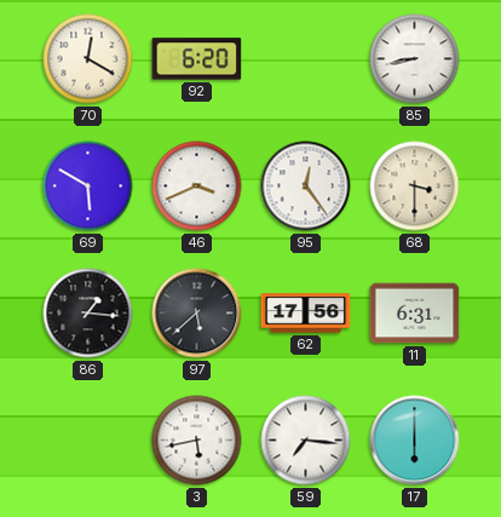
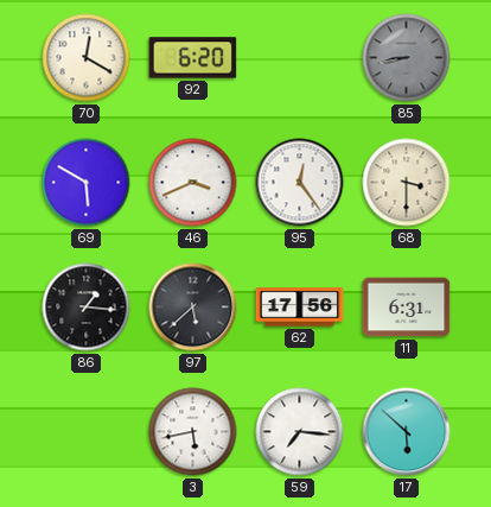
85 dial: white -> grey (407, 58)
17: 6:00 -> 5:52 (407, 432)
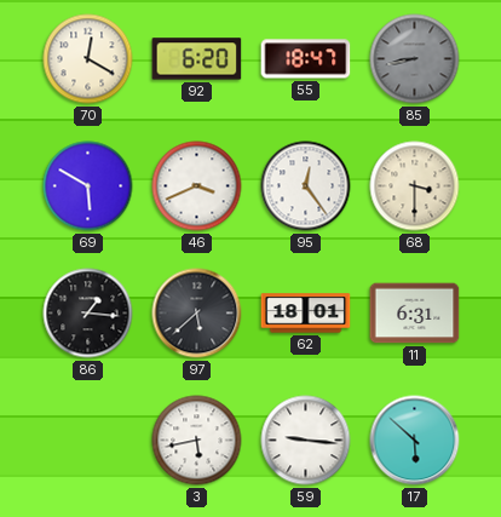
55: none -> 18:47 (306, 59)
62: 17:56 -> 18:01 (306, 314)
59: 7:16 -> 9:16 (306, 441)
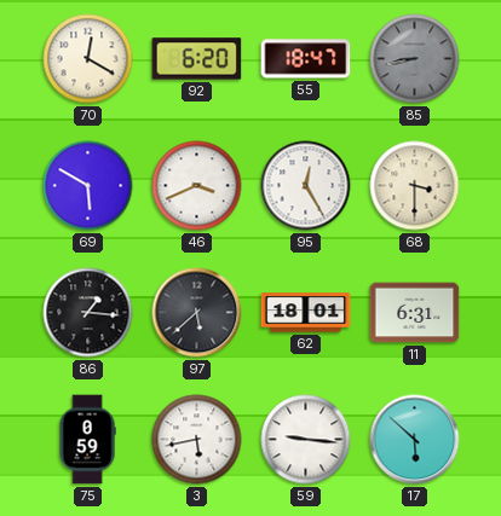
95: 12:24 -> 12:25 (306, 186)
75: none -> 0:59 (87, 440)
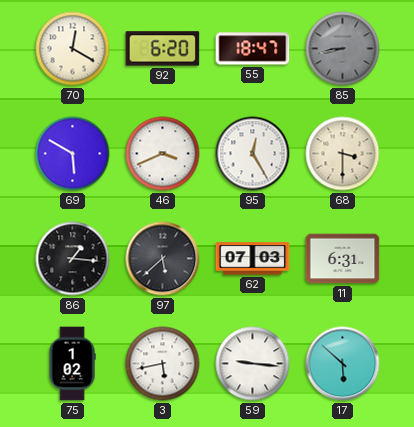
62: 18:01 -> 07:03 (253, 259)
75: 0:59 -> 1:02 (72, 364)
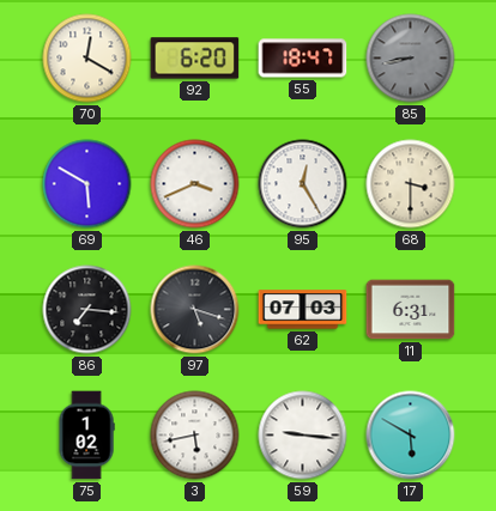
86: 1:16 -> 7:16 (87, 310)
97: 5:38 -> 5:18 (195, 310)
17: 5:52 -> 5:50 (411, 436)
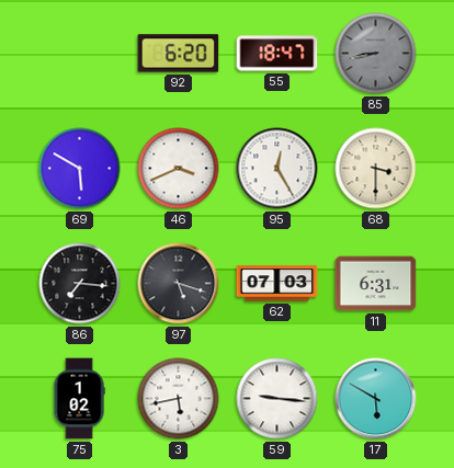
70: 12:20 -> none (87, 59)
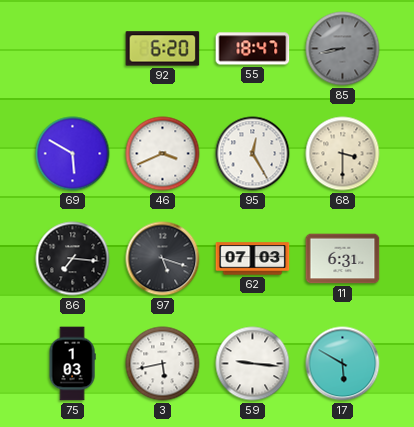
75: 1:02 -> 1:03 (72, 364)
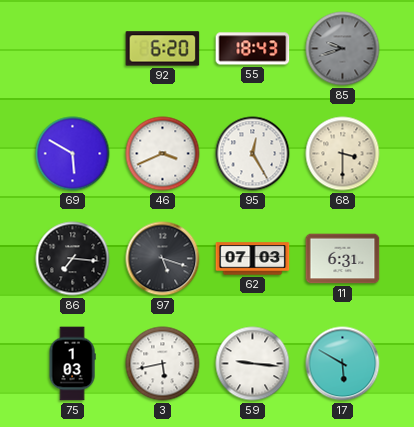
55: 18:47 -> 18:43 (253, 49)
85: 8:43 -> 9:42 (343, 49)
